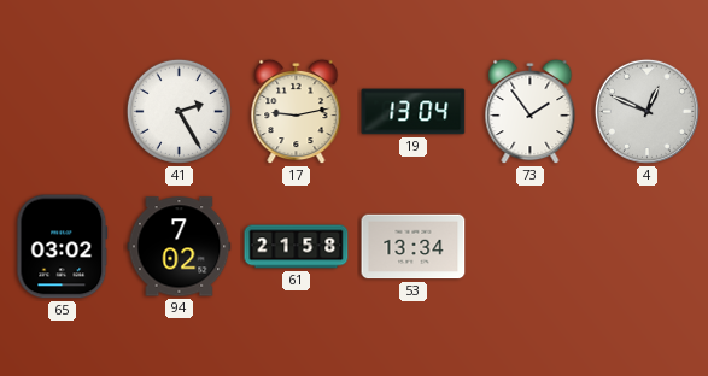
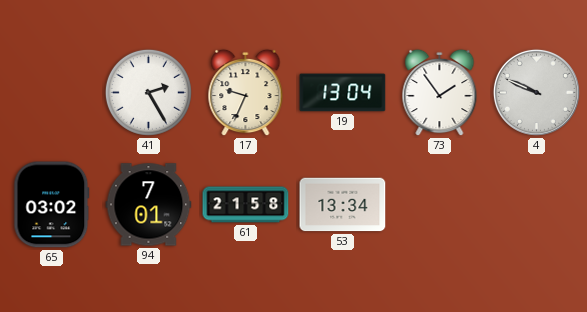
17: 9:13 -> 9:34 (246, 93)
4: 12:49 -> 9:49 (536, 92)
94: 7:02 -> 7:01 (149, 205)
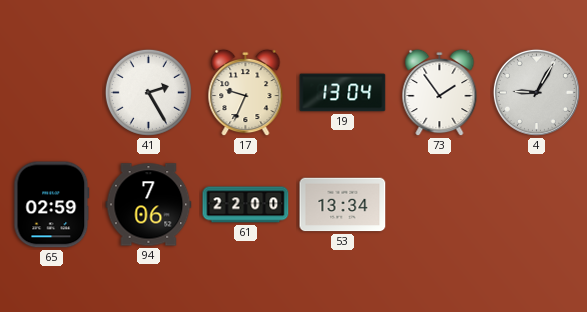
4: 9:49 -> 9:05 (536, 92)
65: 03:02 -> 02:59 (52, 205)
94: 7:01 -> 7:06 (149, 205)
61: 21:58 -> 22:00 (246, 205)
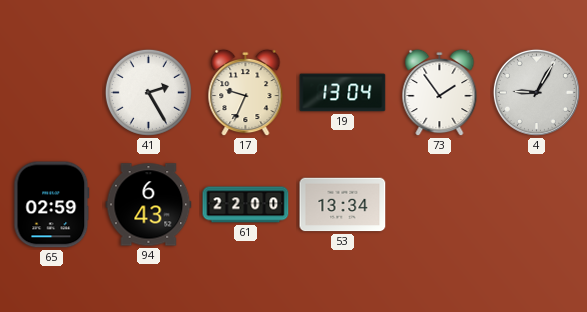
94: 7:06 -> 6:43 (149, 205)
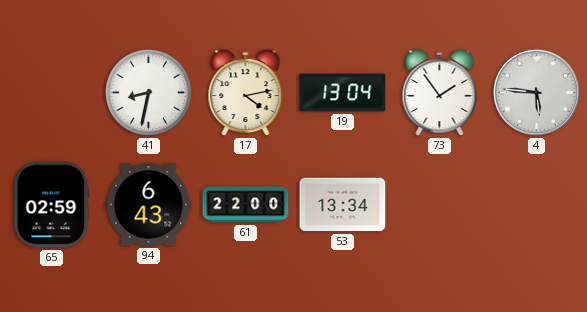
41: 2:25 -> 8:32 (148, 92)
17: 9:34 -> 4:13 (246, 93)
4: 9:05 -> 5:46 (536, 92)
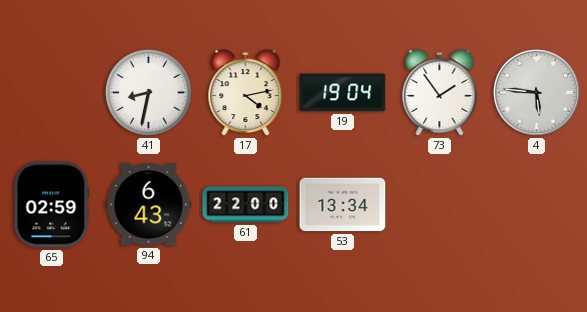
19: 13:04 -> 19:04 (343, 93)
